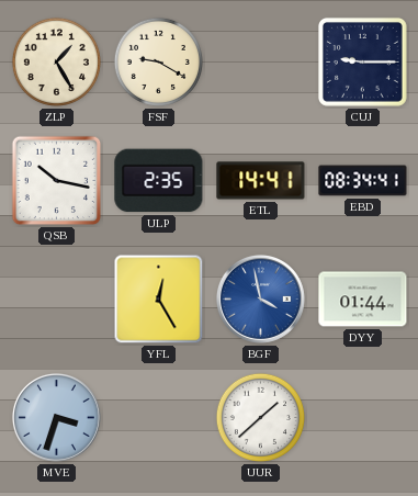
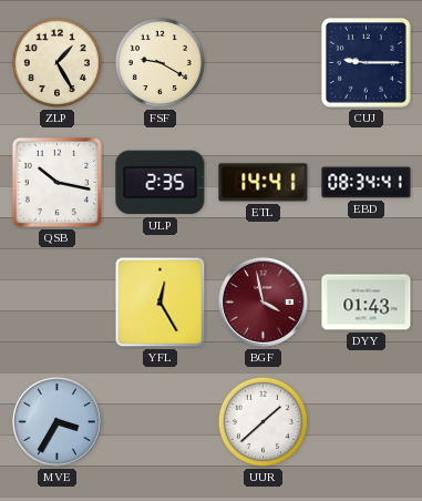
BGF dial: blue -> burgundy (263, 301)
DYY: 01:44 -> 01:43 (367, 303)
MVE: 3:33 -> 3:35 (56, 421)
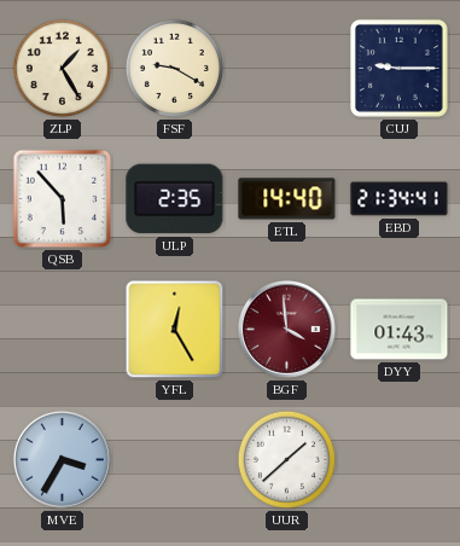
QSB: 10:17 -> 5:53 (63, 199)
ETL: 14:41 -> 14:40 (287, 199)
EBD: 08:34 -> 21:34 (400, 199)
BGF: 3:58 -> 3:59 (286, 329)
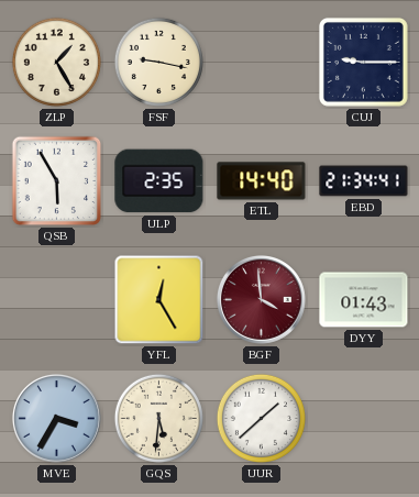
FSF: 9:20 -> 9:17 (158, 62)
QSB: 5:53 -> 5:55 (57, 181)
GQS: none -> 5:31 (158, 418)
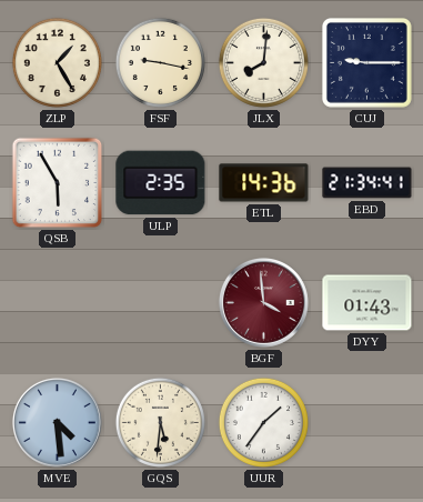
JLX: none -> 8:01 (263, 62)
ETL: 14:40 -> 14:36 (264, 183)
YFL: 12:25 -> none (159, 300)
MVE: 3:35 -> 4:29 (57, 422)
UUR: 1:38 -> 1:36 (263, 422)
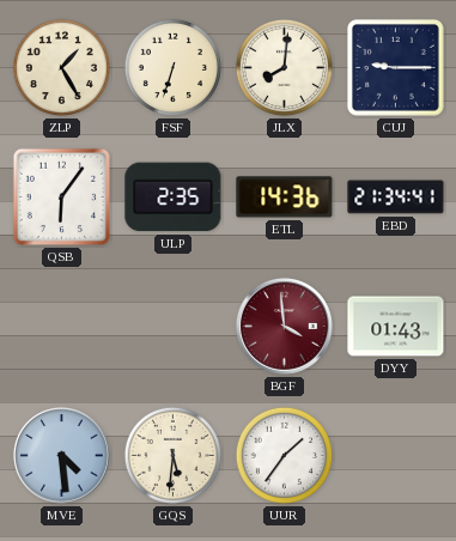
FSF: 9:17 -> 6:33 (172, 67)
QSB: 5:55 -> 6:06 (62, 197)
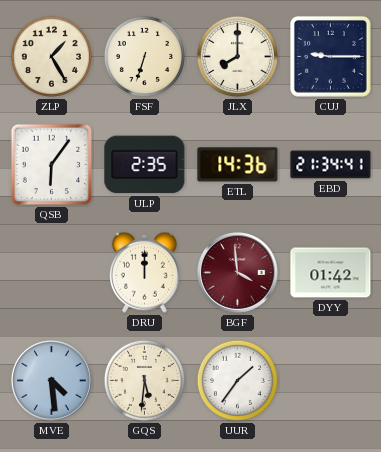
JLX: 8:01 -> 8:00 (237, 56)
DRU: none -> 12:00 (144, 272)
DYY: 01:43 -> 01:42 (331, 273)
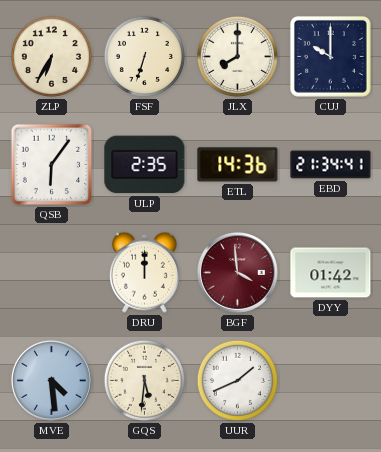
ZLP: 1:25 -> 6:35 (51, 56)
CUJ: 9:15 -> 10:00 (330, 56)
UUR: 1:36 -> 1:41 (237, 380)
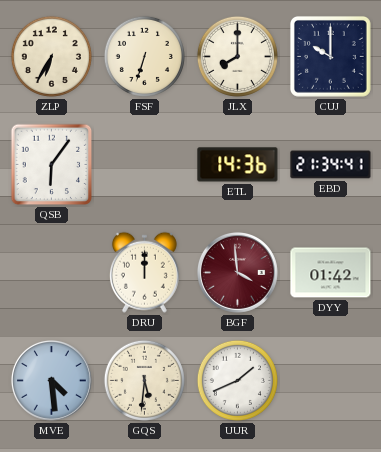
ULP: 2:35 -> none (145, 165)
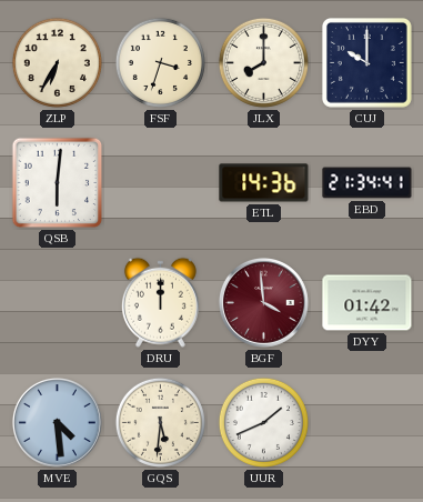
FSF: 6:33 -> 3:33 (160, 62)
QSB: 6:06 -> 6:01 (58, 183)
